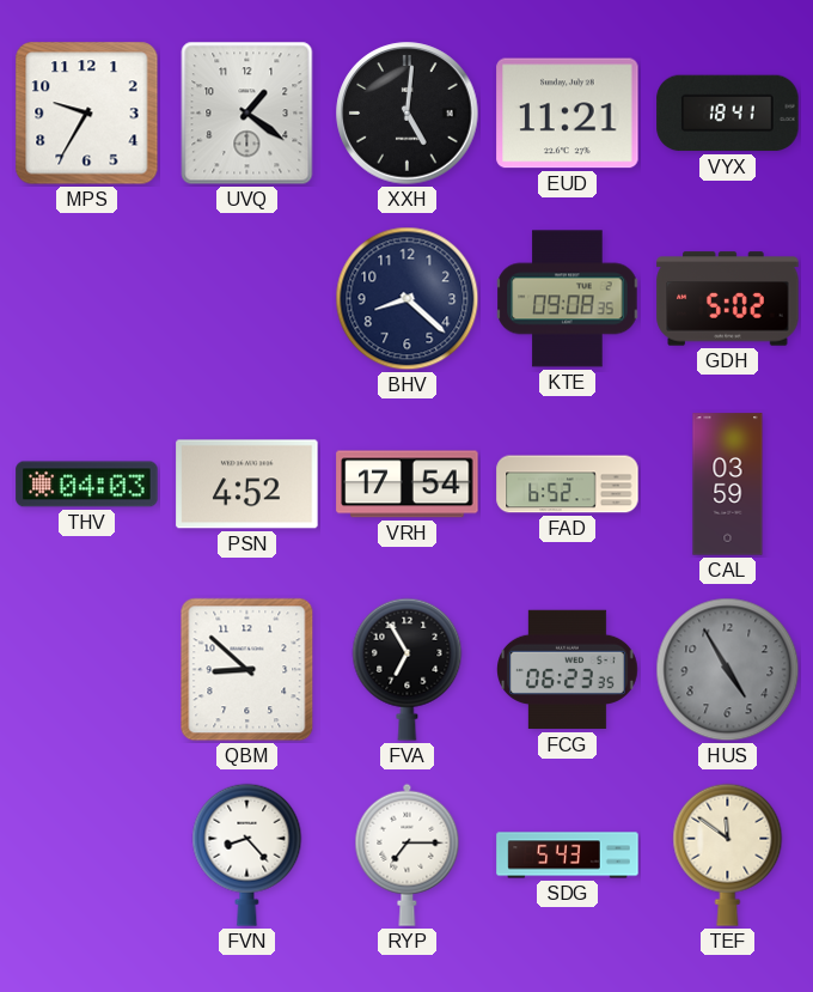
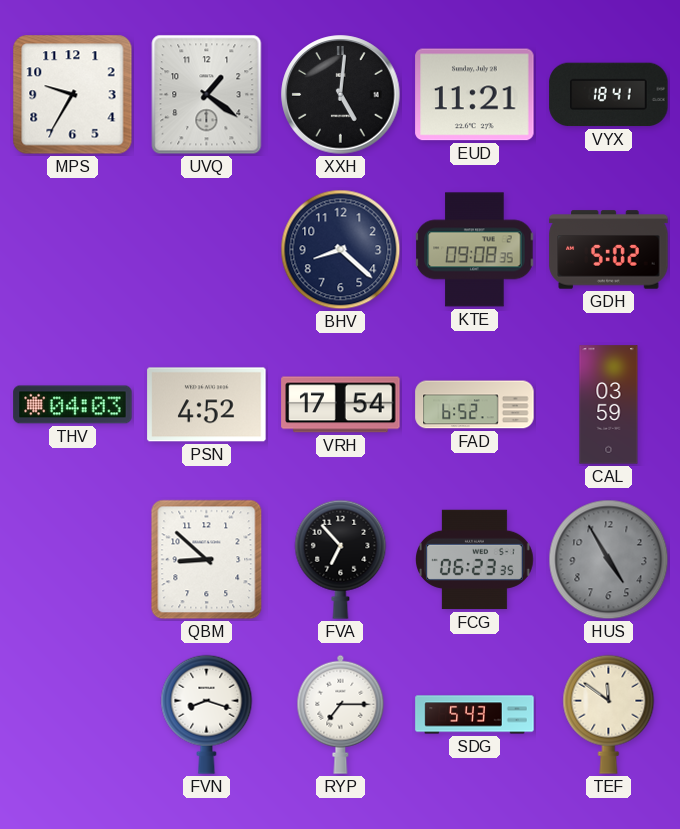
FVA: 6:55 -> 6:53 (341, 559)
FVN: 8:23 -> 8:18 (207, 714)
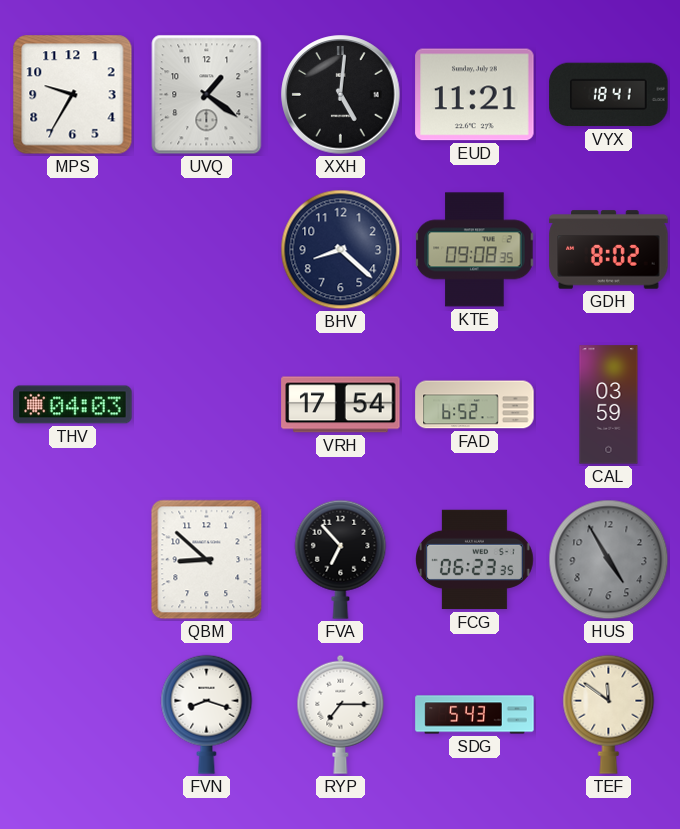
GDH: 5:02 -> 8:02 (609, 250)
PSN: 4:52 -> none (207, 405)
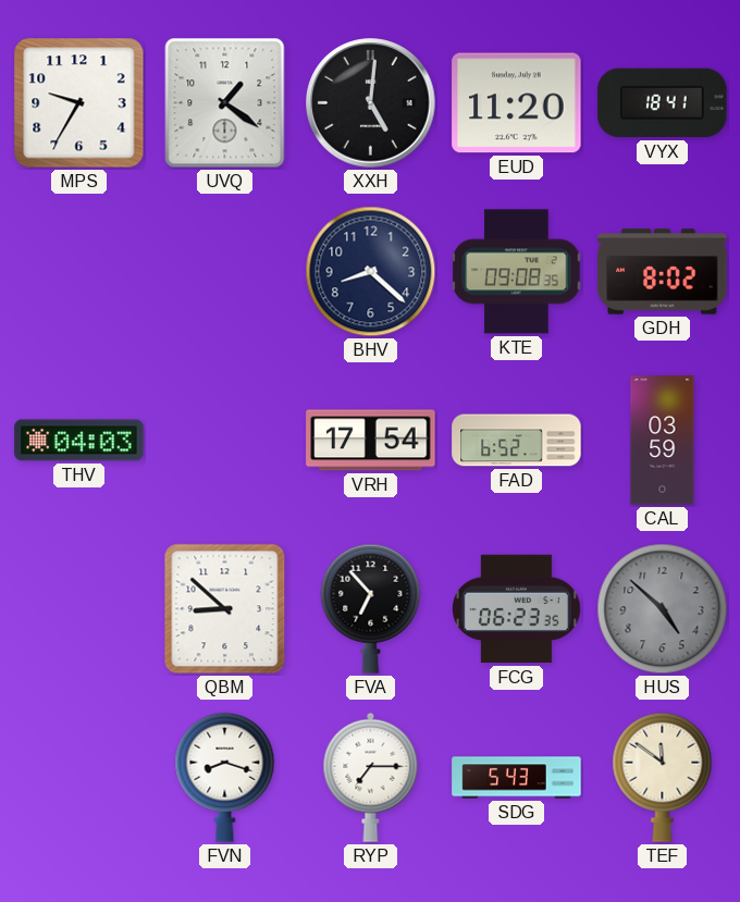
EUD: 11:21 -> 11:20 (517, 103)
HUS: 4:55 -> 4:52 (663, 609)
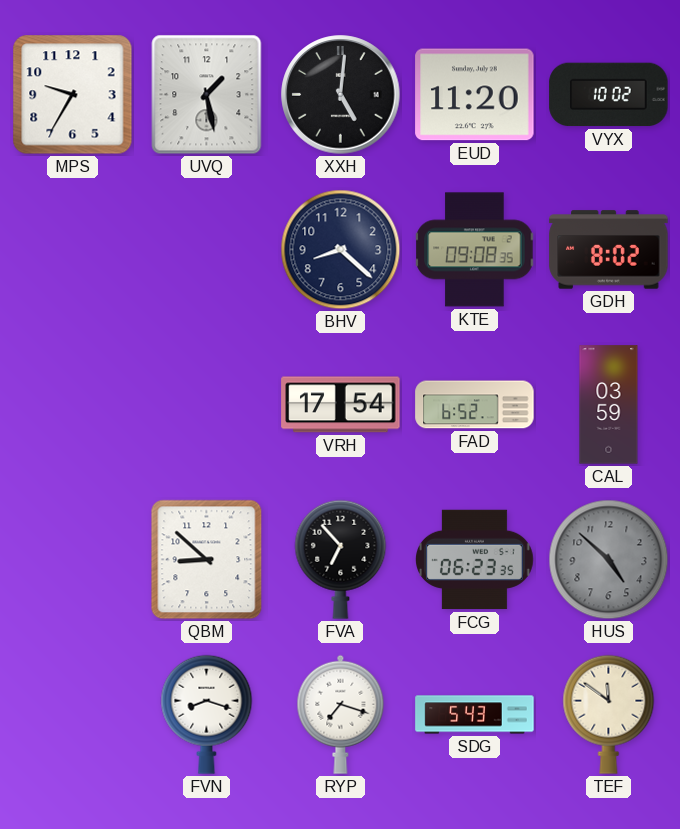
UVQ: 1:21 -> 1:28 (207, 95)
VYX: 18:41 -> 10:02 (609, 95)
THV: 04:03 -> none (79, 441)
RYP: 7:15 -> 7:18 (341, 714)
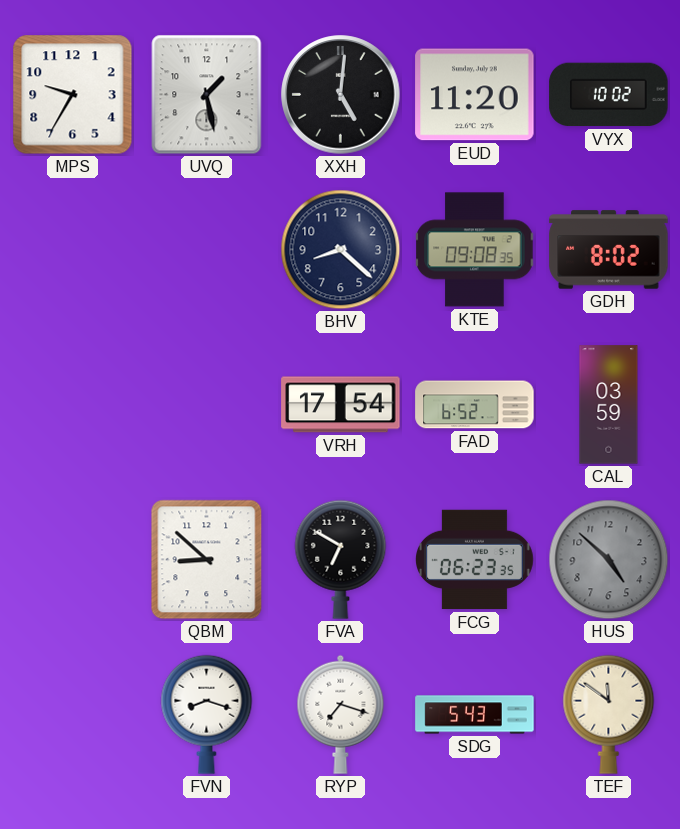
FVA: 6:53 -> 6:50 (341, 559)
